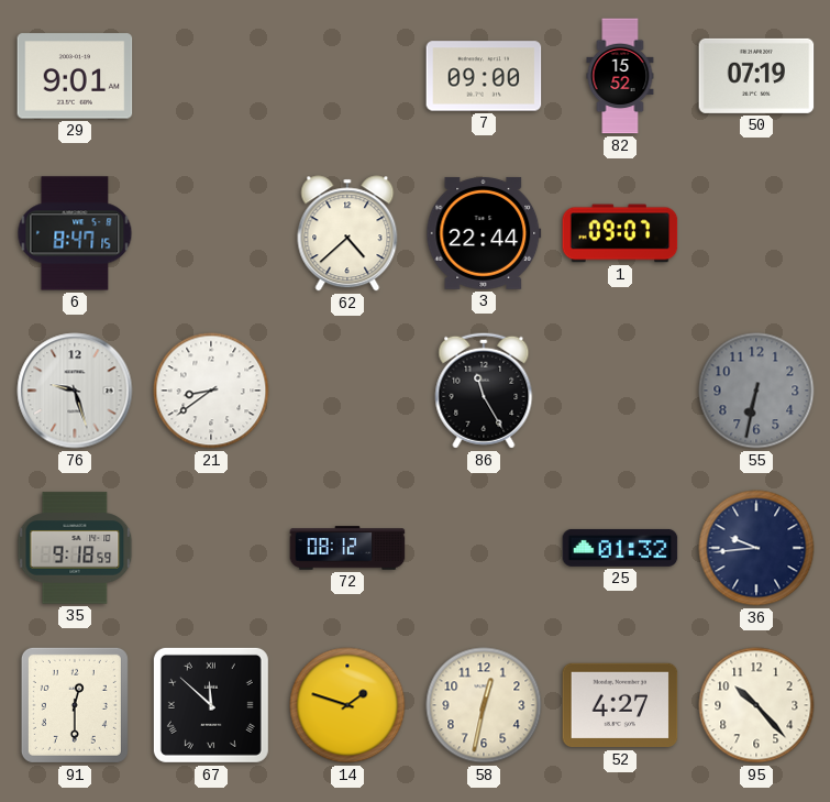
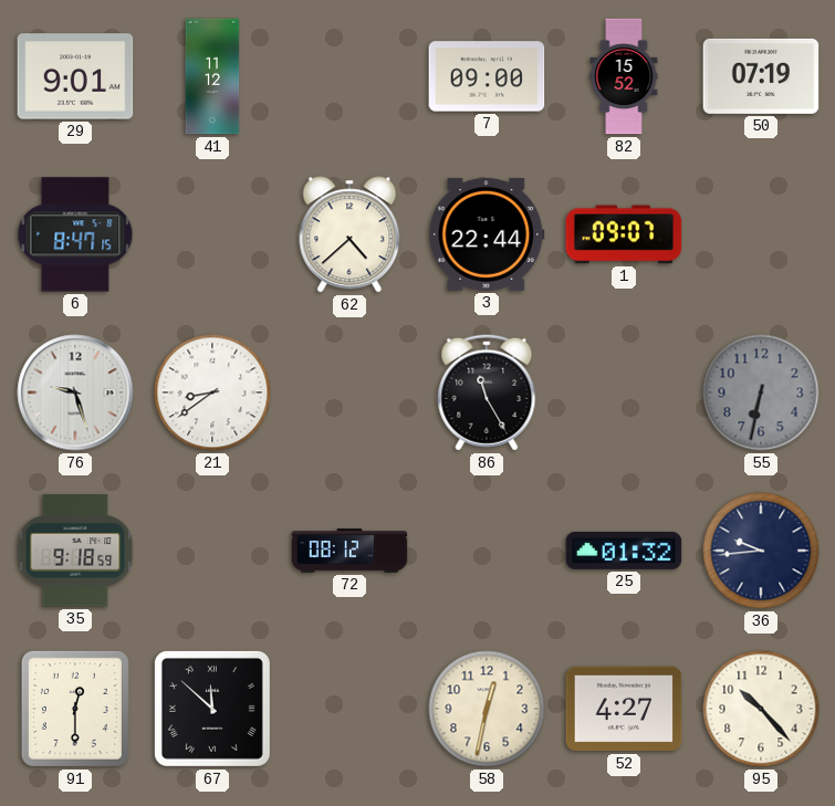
41: none -> 11:12 (212, 76)
14: 1:48 -> none (347, 705)
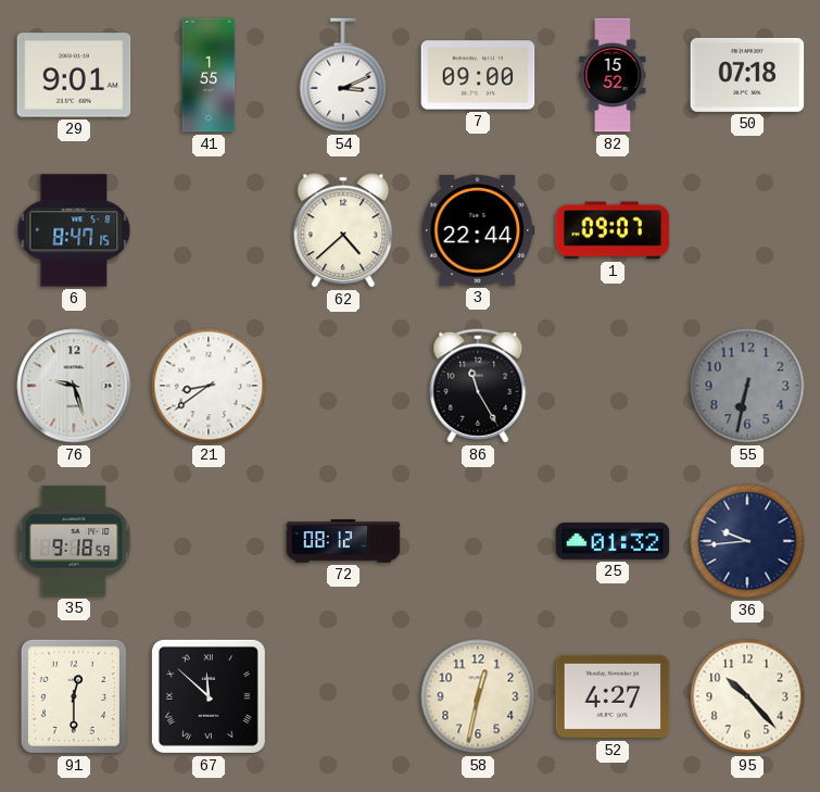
41: 11:12 -> 1:55 (209, 75)
54: none -> 3:11 (343, 75)
50: 07:19 -> 07:18 (747, 75)
